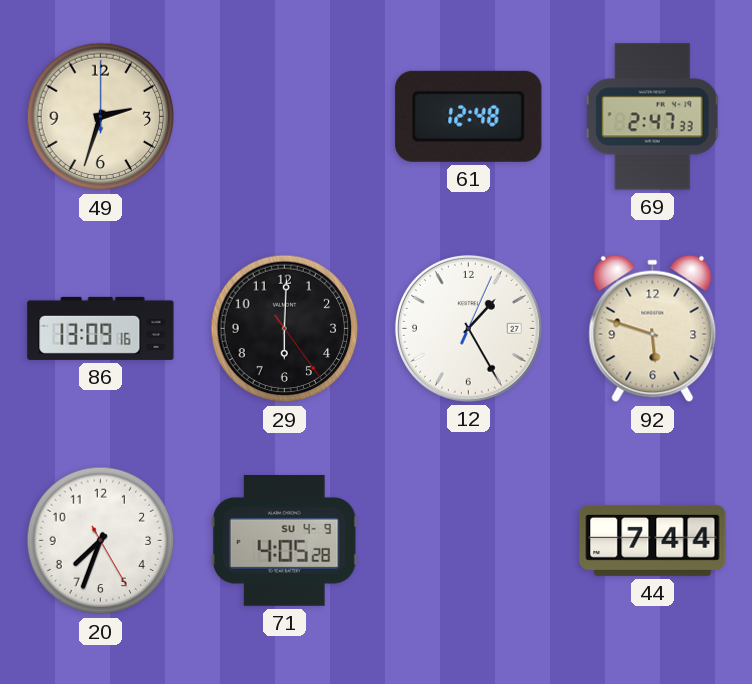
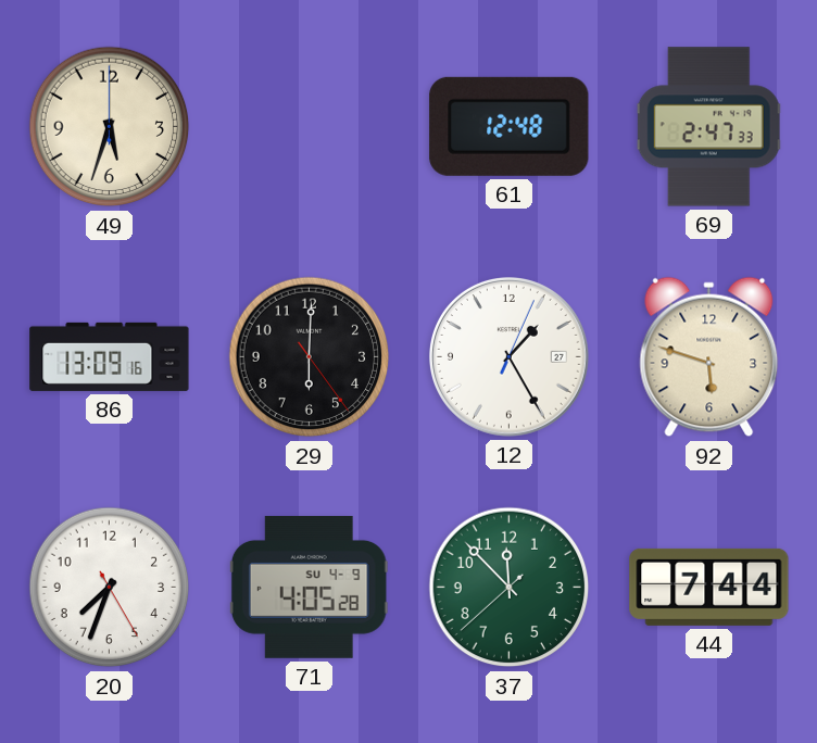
49: 2:33 -> 5:33 (110, 127)
37: none -> 11:52 (510, 588)
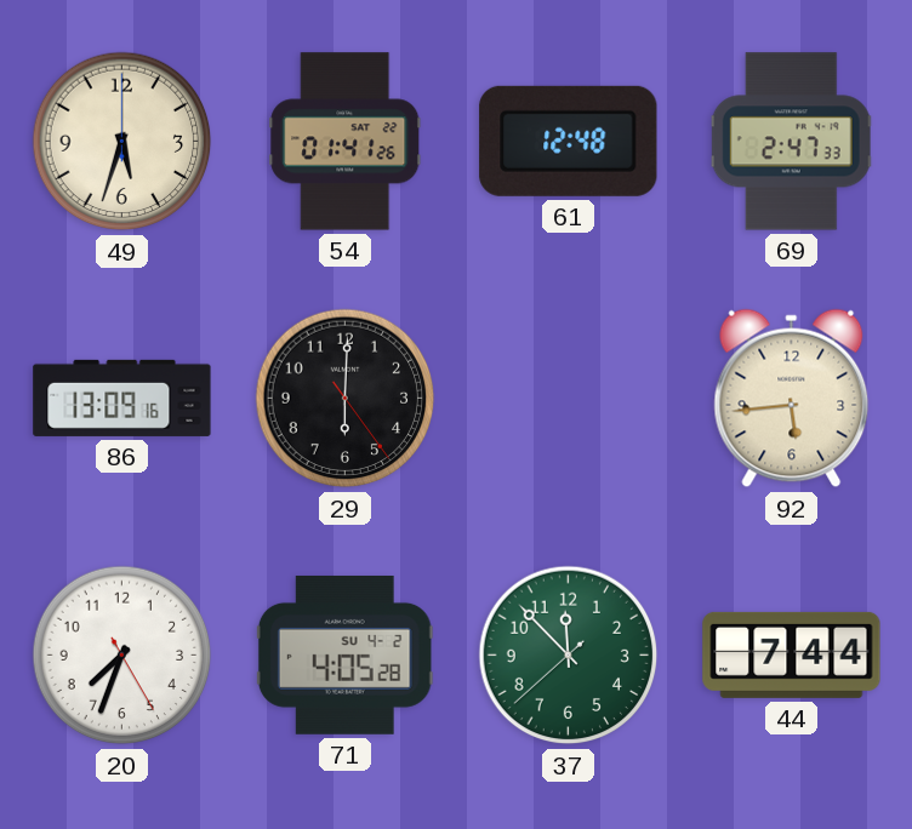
54: none -> 01:41 (346, 142)
12: 1:25 -> none (508, 356)
92: 5:48 -> 5:44 (792, 399)
71 date: SU 4-9 -> SU 4-2 (344, 654)
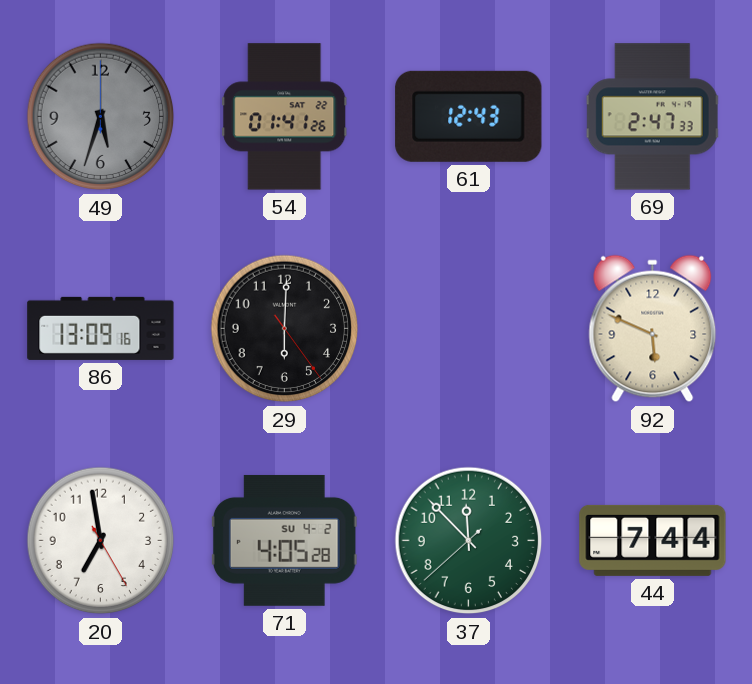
49 dial: cream -> grey (101, 117)
61: 12:48 -> 12:43 (469, 116)
92: 5:44 -> 5:49 (653, 329)
20: 7:33 -> 6:58 (101, 541)
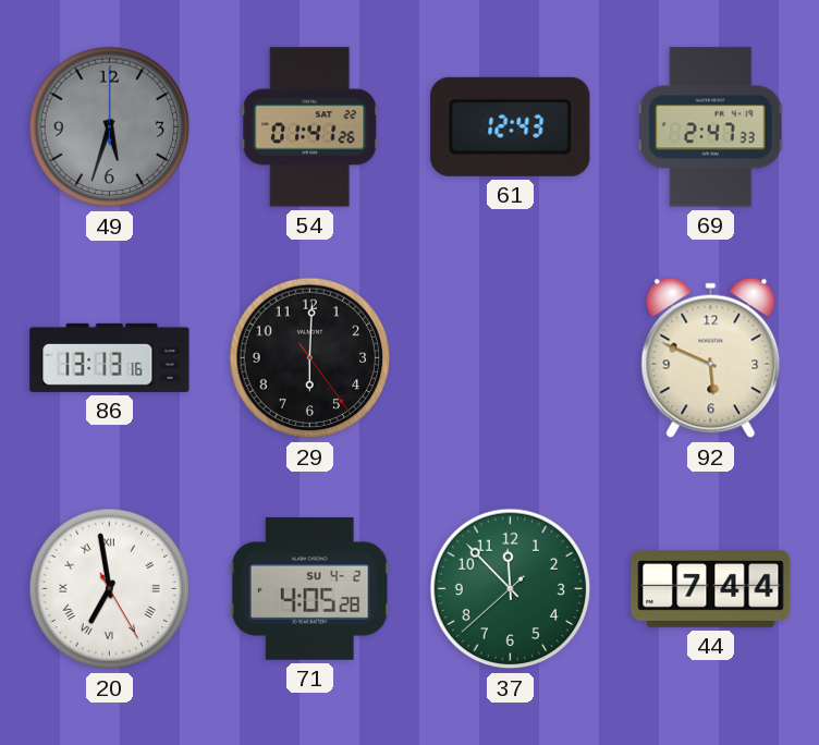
86: 13:09 -> 13:13 (110, 357)
20 numerals: Arabic -> Roman (110, 589)
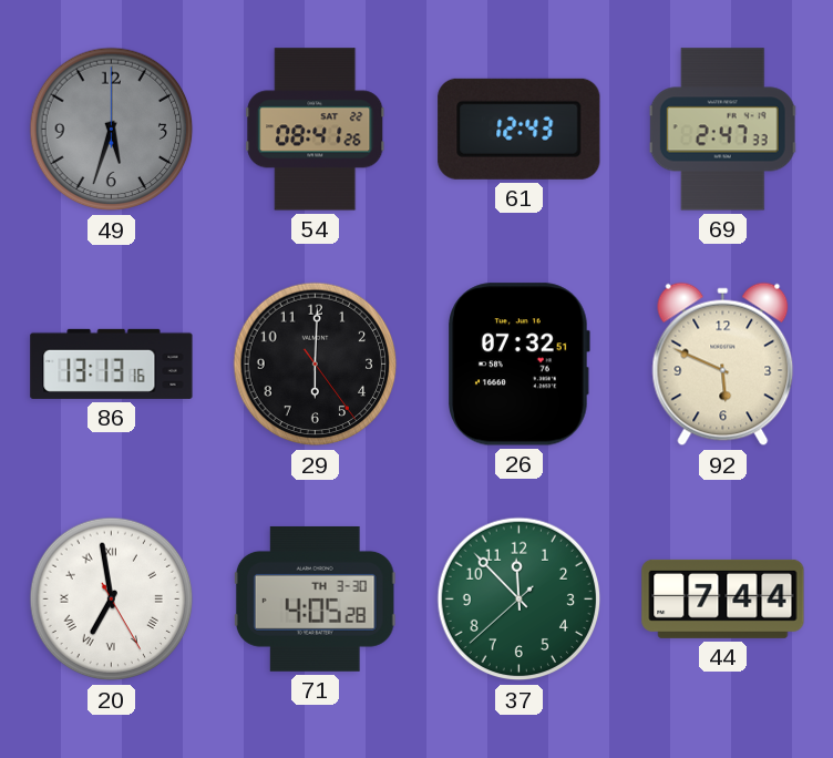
54: 01:41 -> 08:41 (316, 130)
26: none -> 07:32 (520, 365)
71 date: SU 4-2 -> TH 3-30 (315, 598)
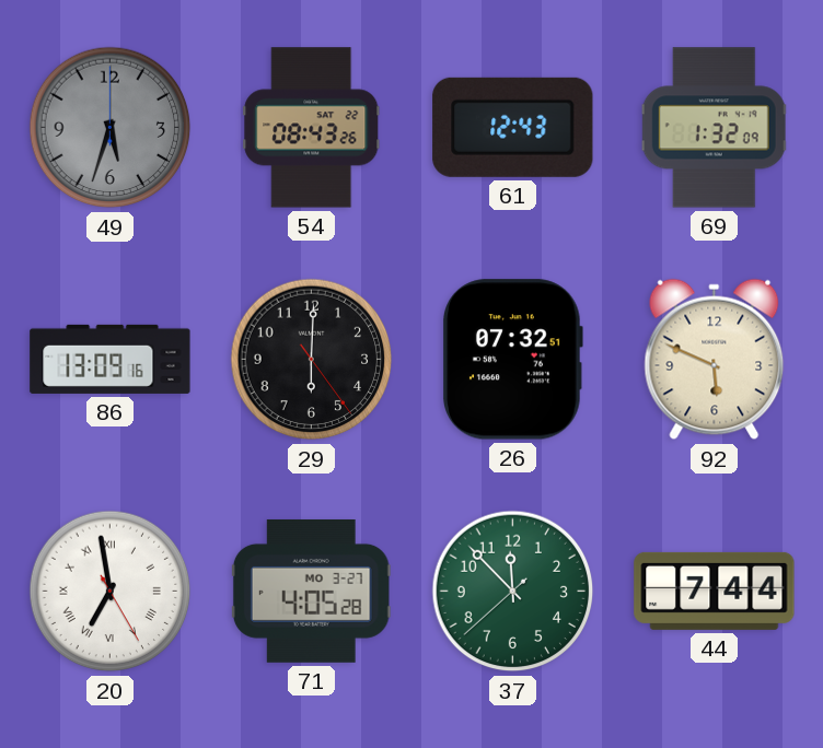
54: 08:41 -> 08:43 (312, 128)
69: 2:47 -> 1:32 (715, 128)
86: 13:13 -> 13:09 (111, 359)
71 date: TH 3-30 -> MO 3-27 (311, 591)
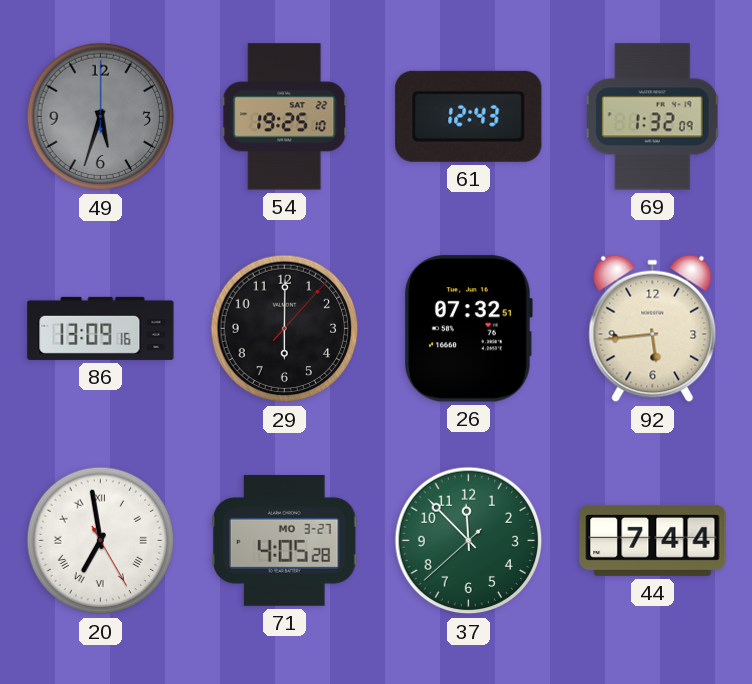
54: 08:43 -> 19:25 (285, 117)
29: 6:00:24 -> 6:00:07 (285, 329)
92: 5:49 -> 5:44 (653, 329)
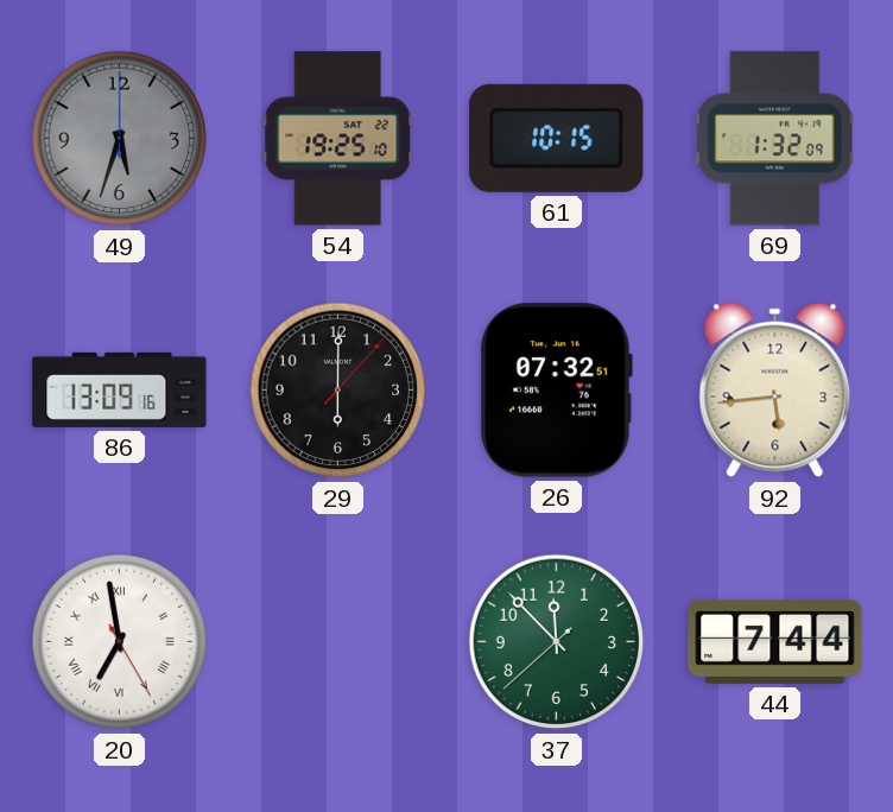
61: 12:43 -> 10:15 (557, 138)
71: 4:05 -> none (284, 540)
